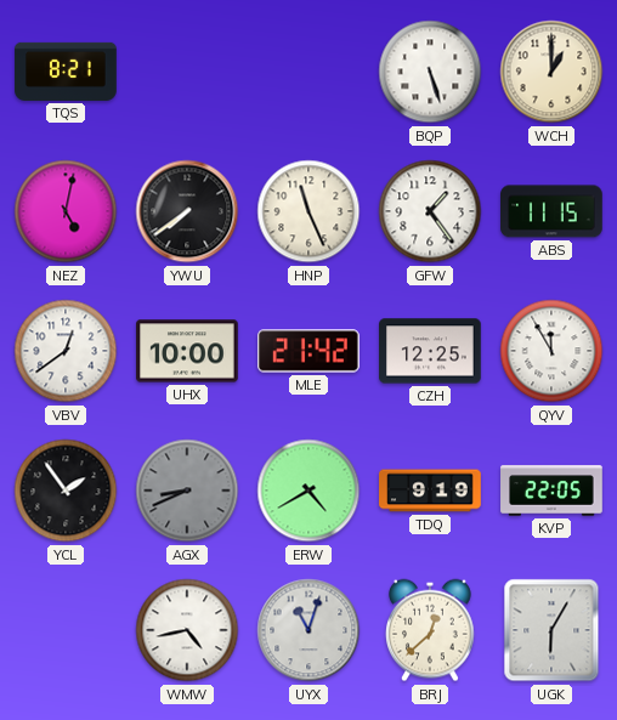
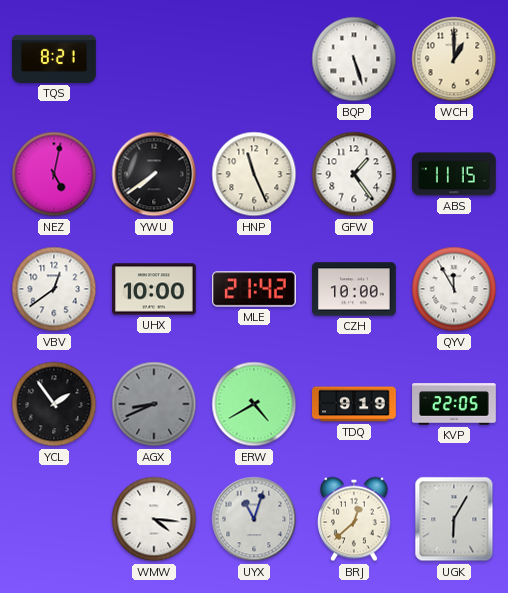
CZH: 12:25 -> 10:00 (354, 289)
WMW: 4:43 -> 4:16 (154, 519)
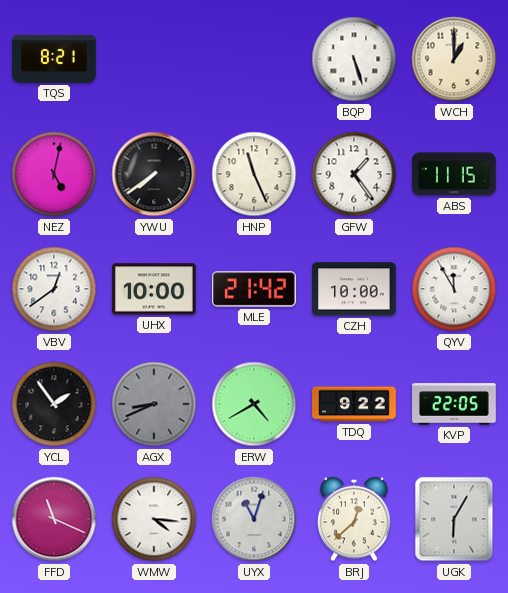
TDQ: 9:19 -> 9:22 (354, 404)
FFD: none -> 11:19 (54, 519)
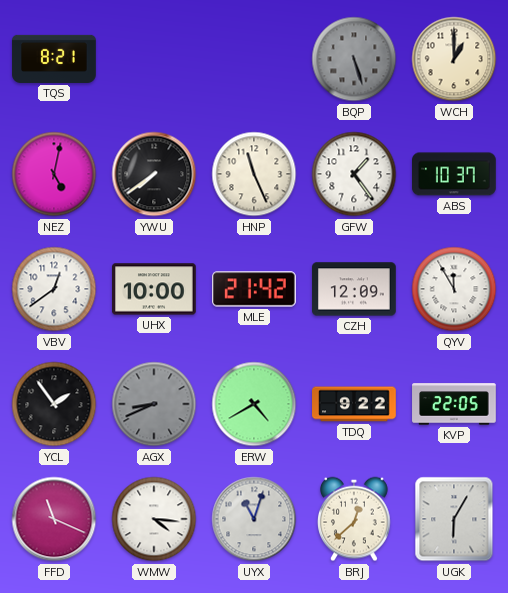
BQP dial: white -> grey (354, 59)
ABS: 11:15 -> 10:37 (454, 174)
CZH: 10:00 -> 12:09 (354, 289)
